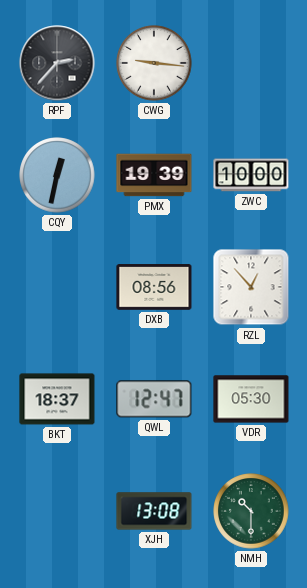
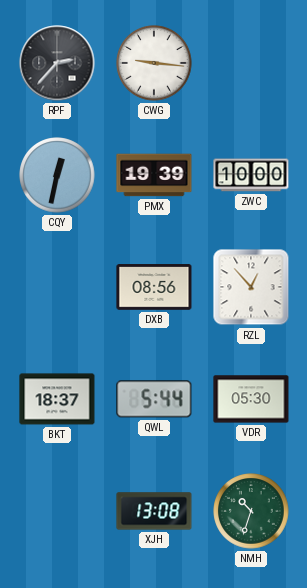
QWL: 12:47 -> 5:44 (154, 399)
NMH: 10:30 -> 10:33 (251, 511)
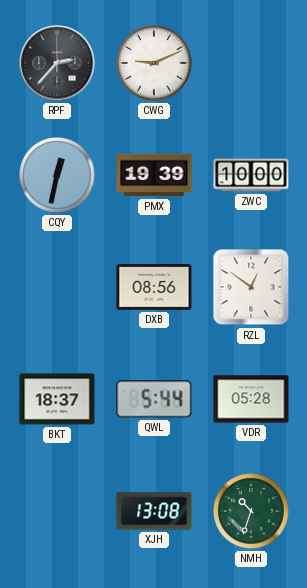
CWG: 9:16 -> 9:11 (154, 63)
RZL: 12:53 -> 12:51 (251, 287)
VDR: 05:30 -> 05:28 (251, 399)
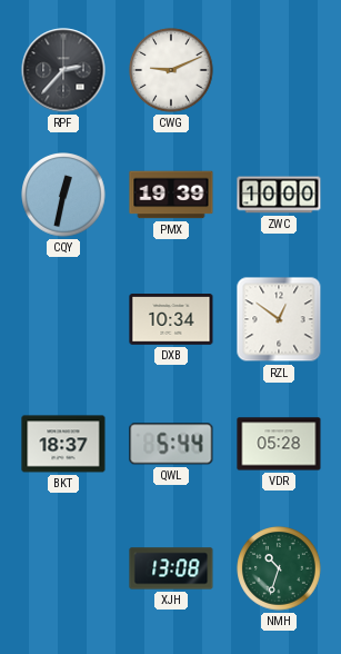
DXB: 08:56 -> 10:34 (171, 319)
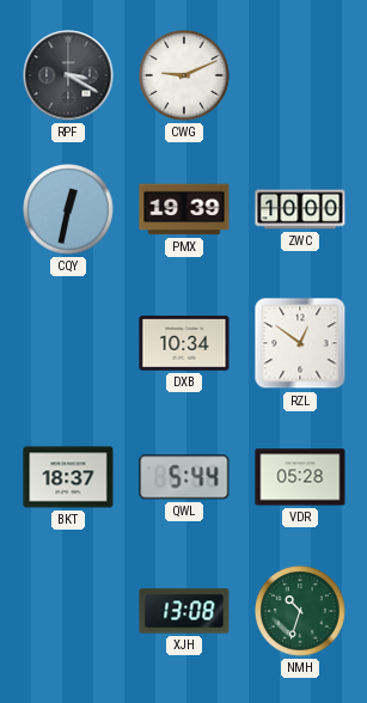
RPF: 2:37 -> 3:20 (68, 75)
